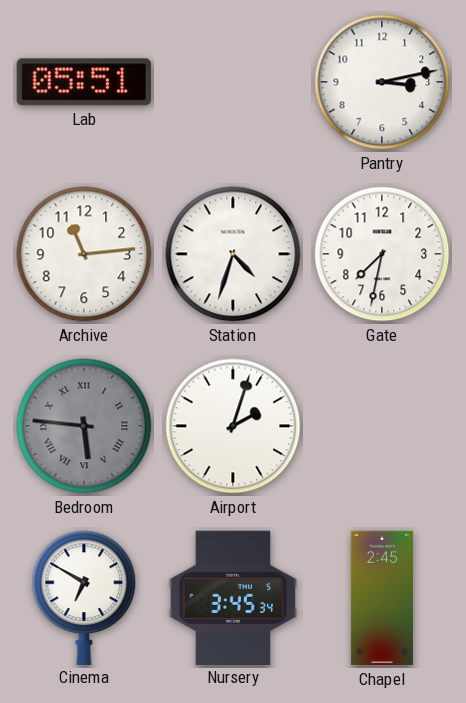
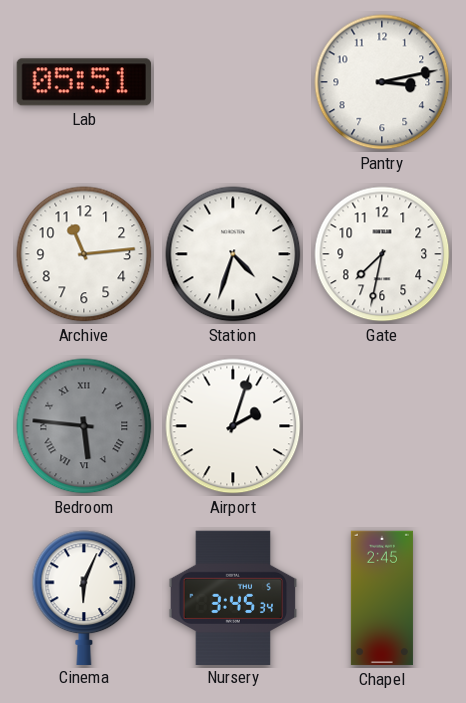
Cinema: 6:50 -> 6:04 (84, 597)
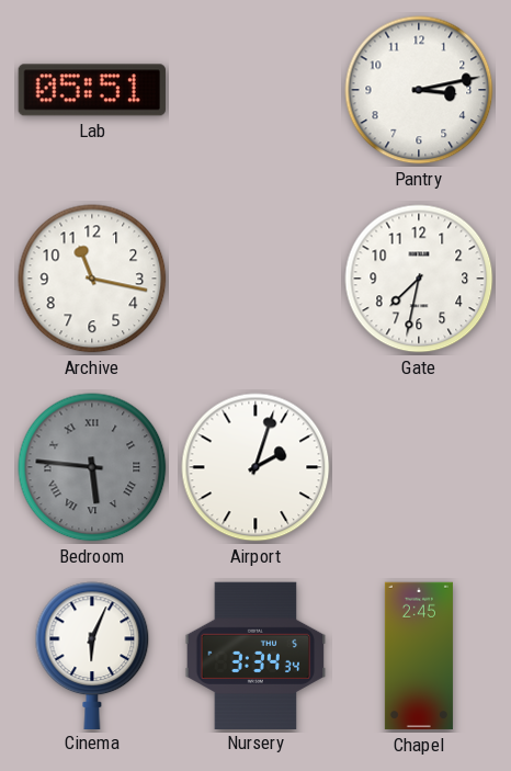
Archive: 11:14 -> 11:17 (92, 279)
Station: 4:33 -> none (233, 254)
Nursery: 3:45 -> 3:34 (256, 655)
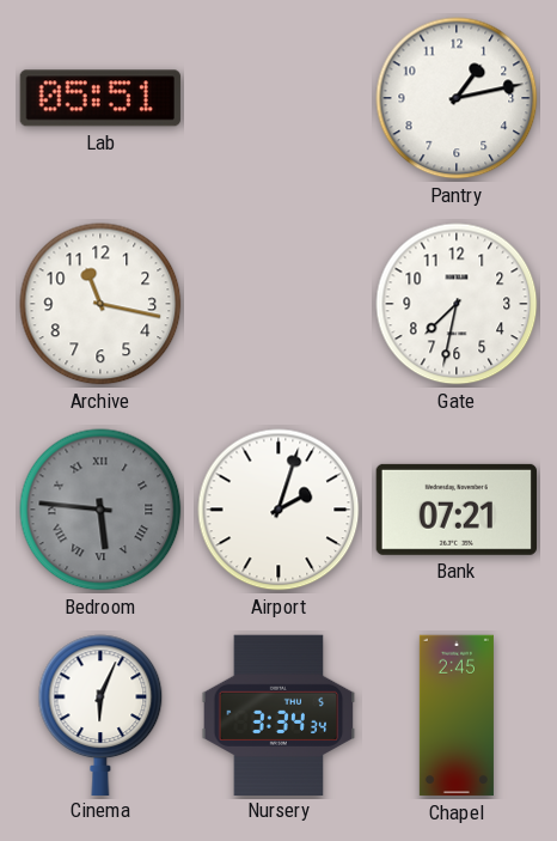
Pantry: 3:13 -> 1:13 (457, 98)
Bank: none -> 07:21 (457, 510)
